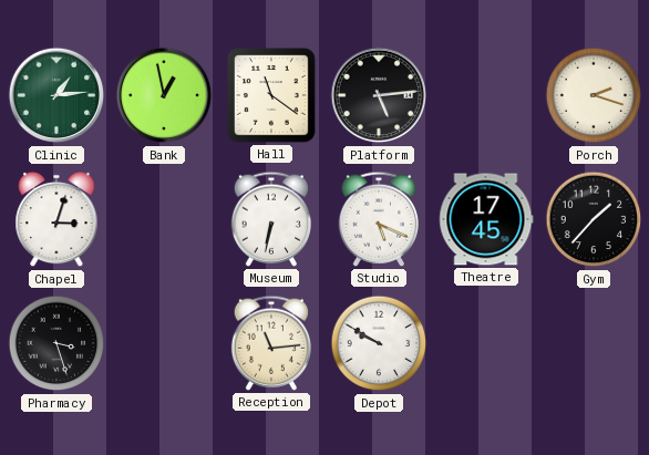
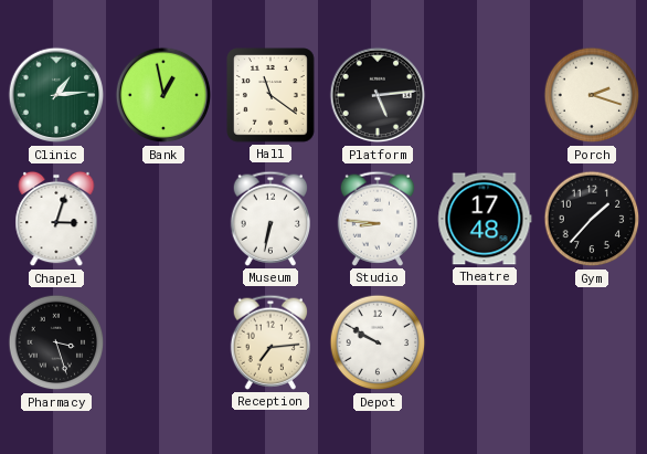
Studio: 5:19 -> 8:46 (376, 219)
Theatre: 17:45 -> 17:48 (485, 219)
Reception: 11:14 -> 7:14 (269, 342)
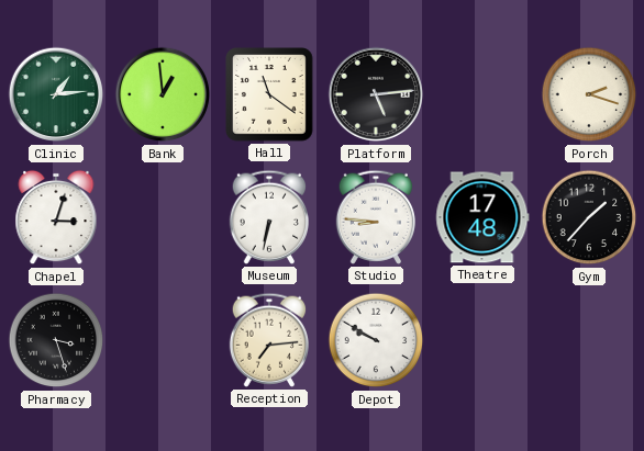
Bank: 12:58 -> 12:59 (163, 94)
